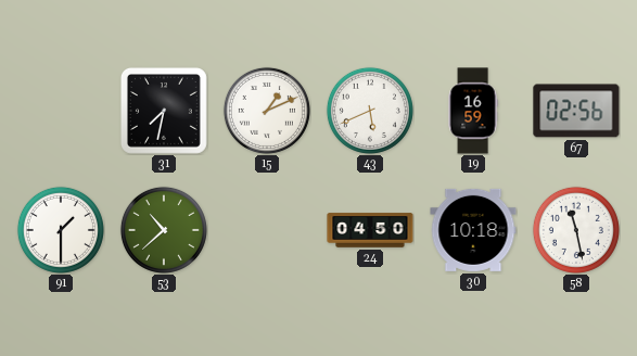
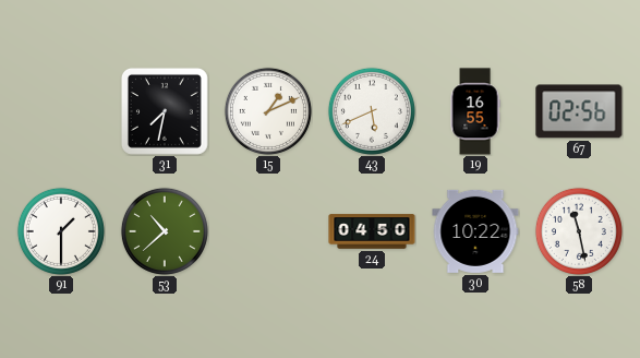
19: 16:59 -> 16:55 (475, 111)
30: 10:18 -> 10:22 (475, 231)
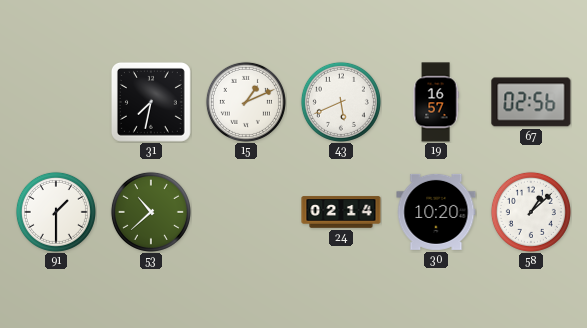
19: 16:55 -> 16:57 (436, 102)
24: 04:50 -> 02:14 (341, 212)
30: 10:22 -> 10:20 (436, 212)
58: 11:28 -> 1:08 (531, 212)
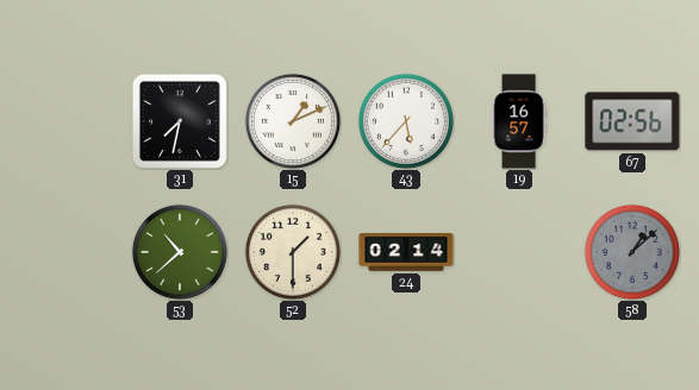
43: 5:41 -> 5:37 (406, 121)
91: 1:30 -> none (56, 212)
52: none -> 1:30 (293, 252)
30: 10:20 -> none (436, 212)
58 dial: white -> grey (632, 252)
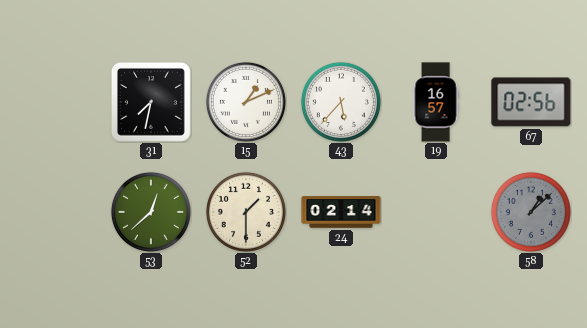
53: 10:38 -> 12:38 (151, 212)
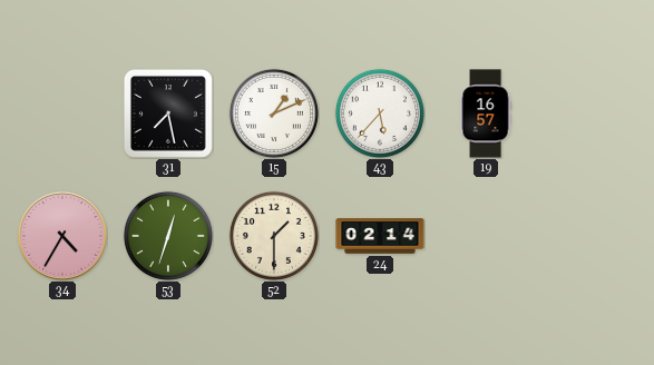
31: 7:32 -> 7:28 (168, 114)
67: 02:56 -> none (531, 102)
34: none -> 4:35 (64, 237)
53: 12:38 -> 12:33 (168, 236)
58: 1:08 -> none (531, 212)
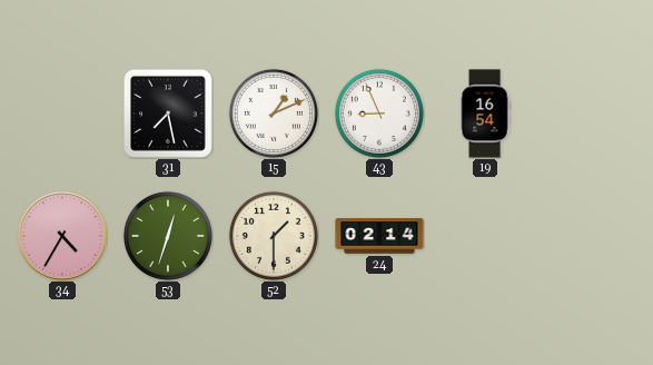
43: 5:37 -> 8:56 (379, 114)
19: 16:57 -> 16:54 (485, 114)
